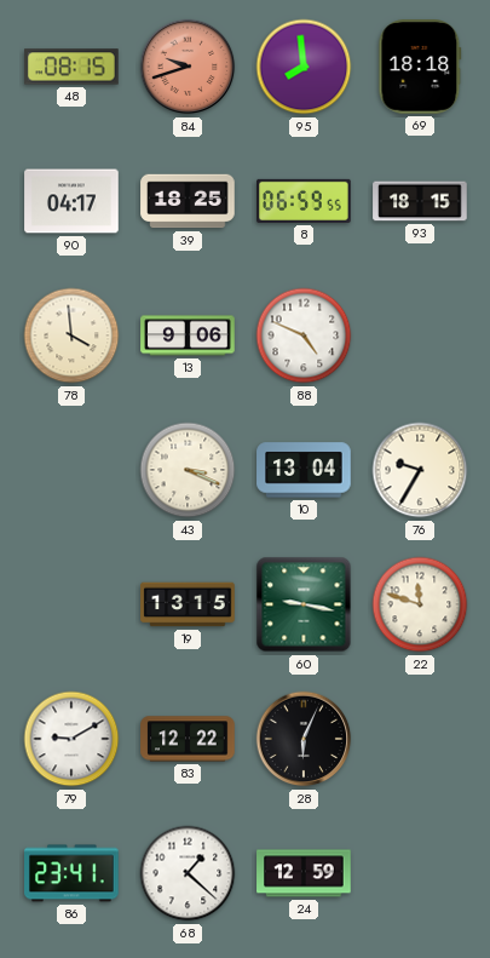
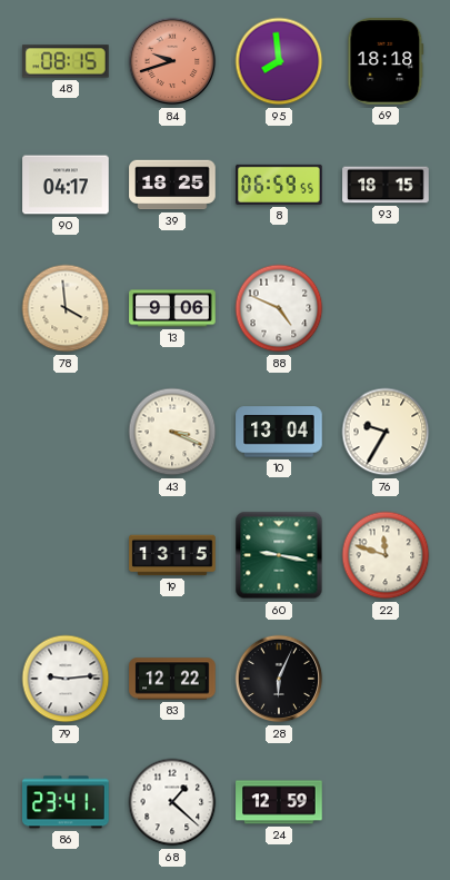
79: 9:10 -> 9:14 (66, 679)
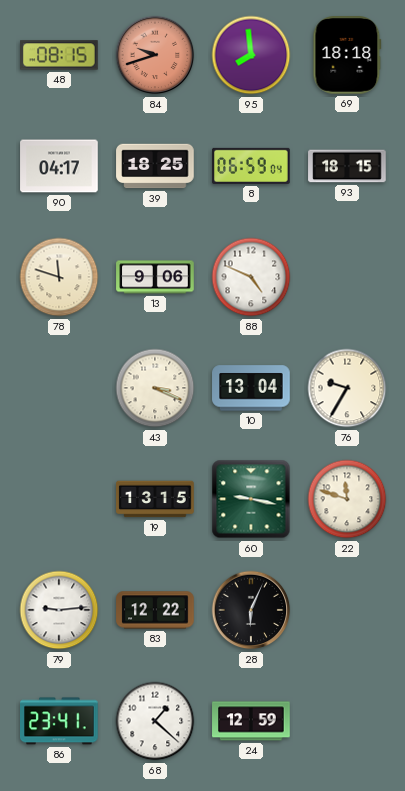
8: 06:59:55 -> 06:59:04 (251, 166)
78: 3:59 -> 11:48 (59, 277)
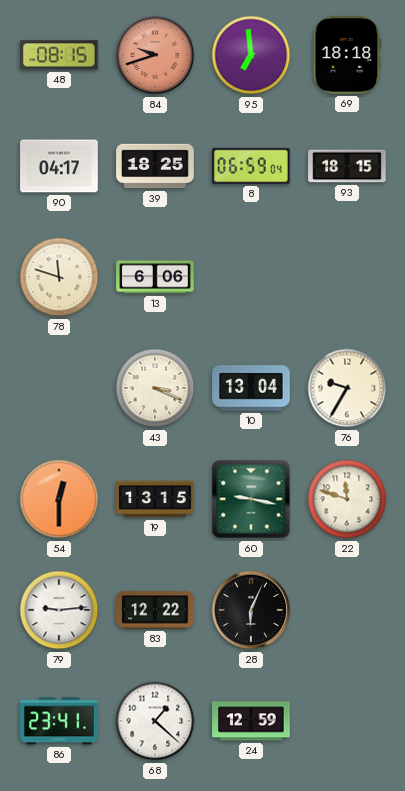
95: 7:59 -> 6:59 (251, 55)
13: 9:06 -> 6:06 (155, 277)
88: 4:49 -> none (251, 277)
54: none -> 12:30 (59, 499)
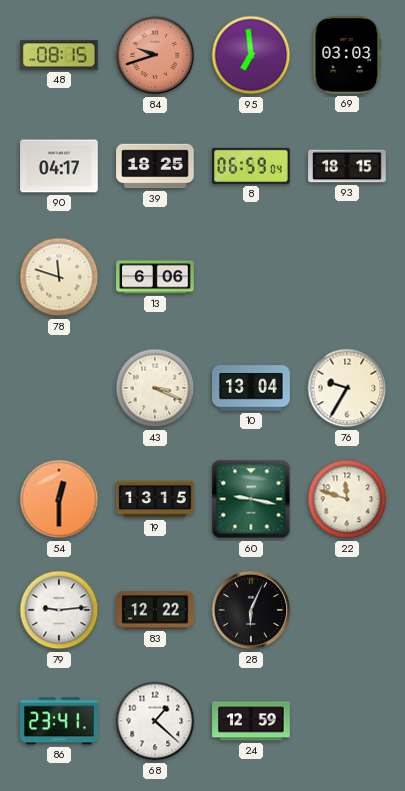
69: 18:18 -> 03:03 (347, 55)
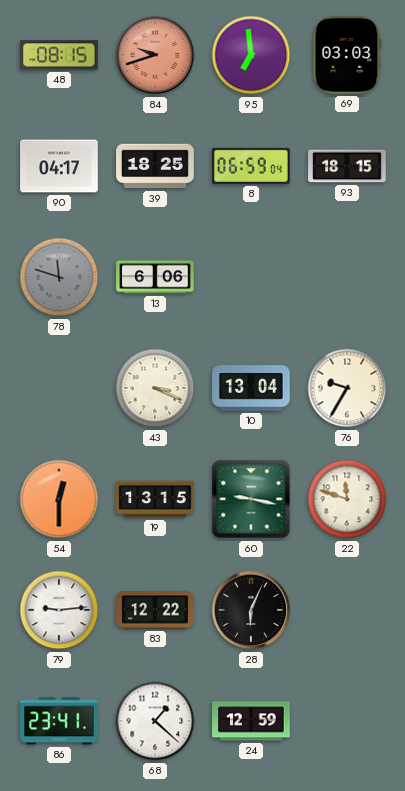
78 dial: cream -> grey (59, 277)
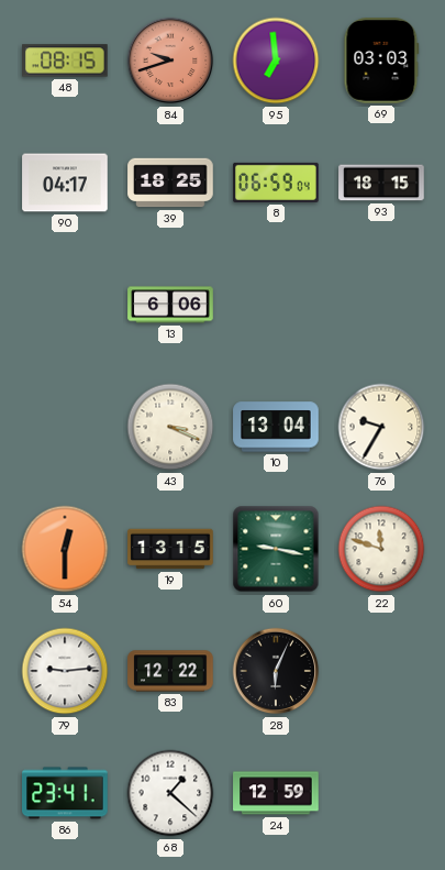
78: 11:48 -> none (59, 277)
